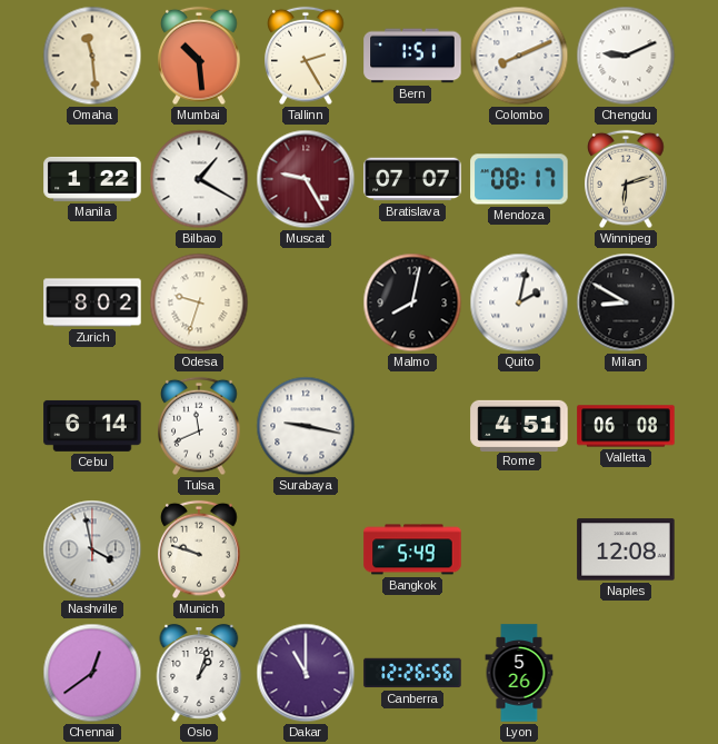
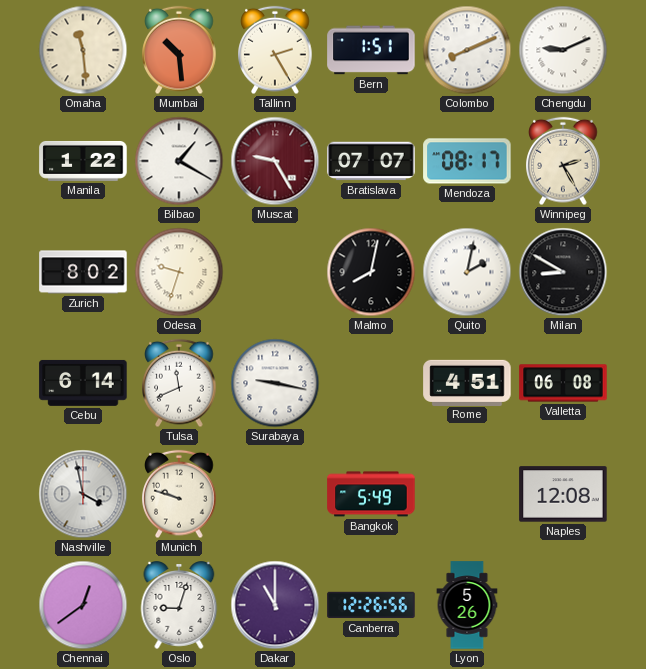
Winnipeg: 6:12 -> 2:25 (563, 161)
Oslo: 1:03 -> 9:03 (179, 605)
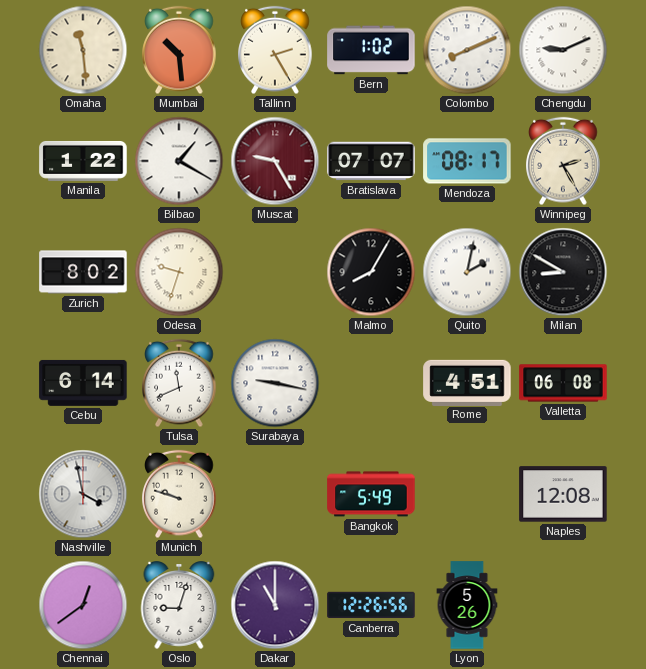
Bern: 1:51 -> 1:02 (371, 50)
Malmo: 8:02 -> 8:05 (371, 272)
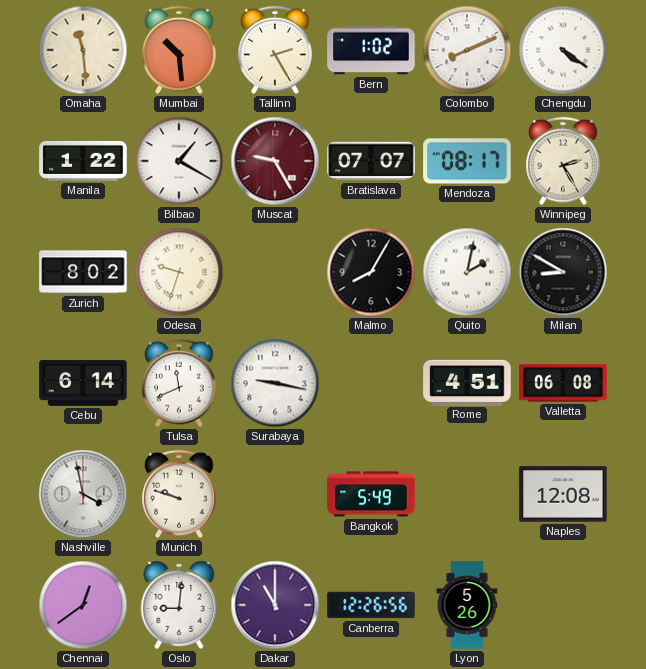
Chengdu: 9:11 -> 4:21 (563, 50)
Oslo: 9:03 -> 9:01 (179, 605)
